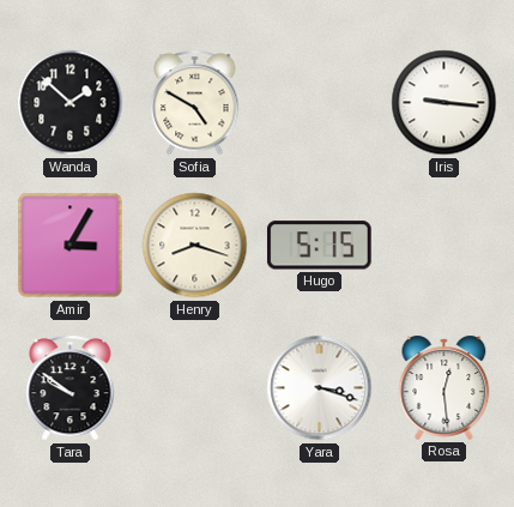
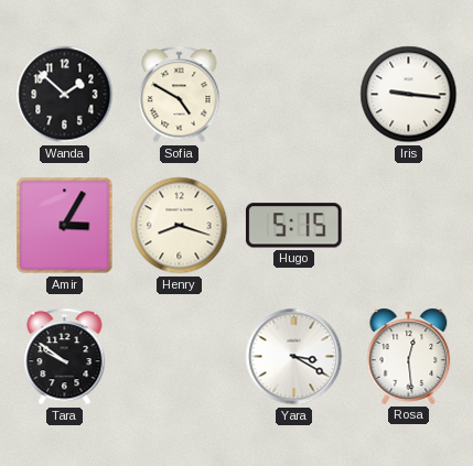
Yara: 3:18 -> 3:20 (294, 357)
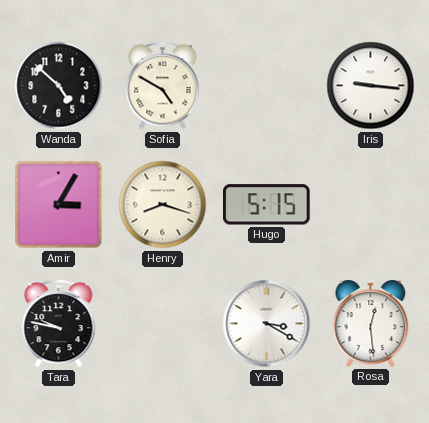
Wanda: 1:52 -> 4:52 (59, 86)
Tara: 9:51 -> 9:47 (59, 324)
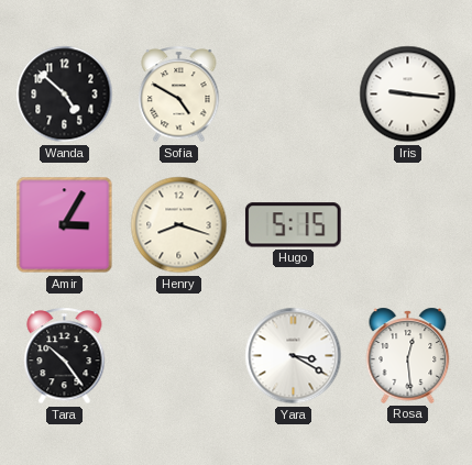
Tara: 9:47 -> 10:24 (65, 356)
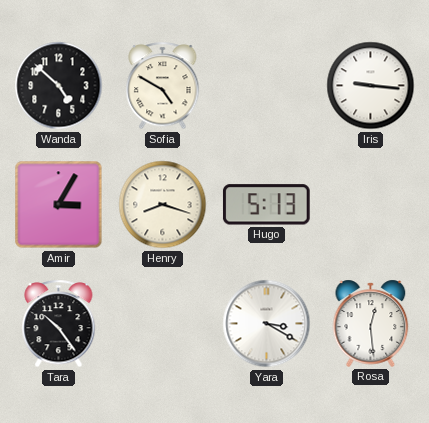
Hugo: 5:15 -> 5:13 (266, 205)
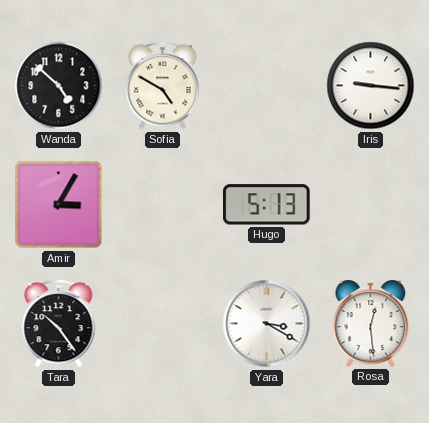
Henry: 8:18 -> none (163, 205)
